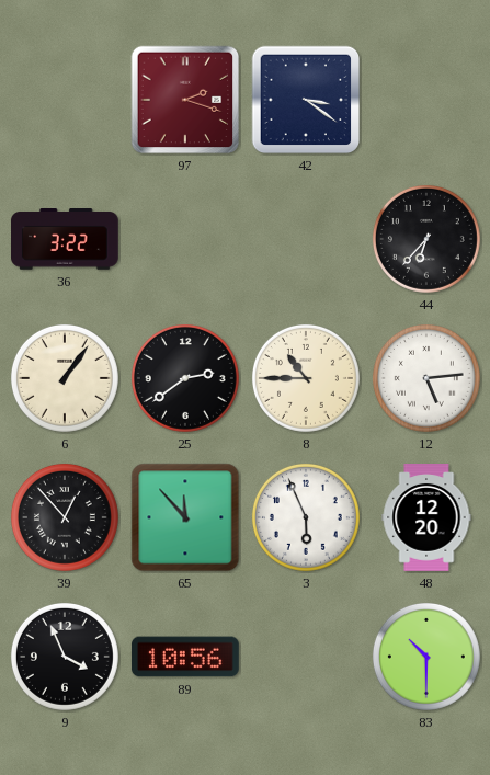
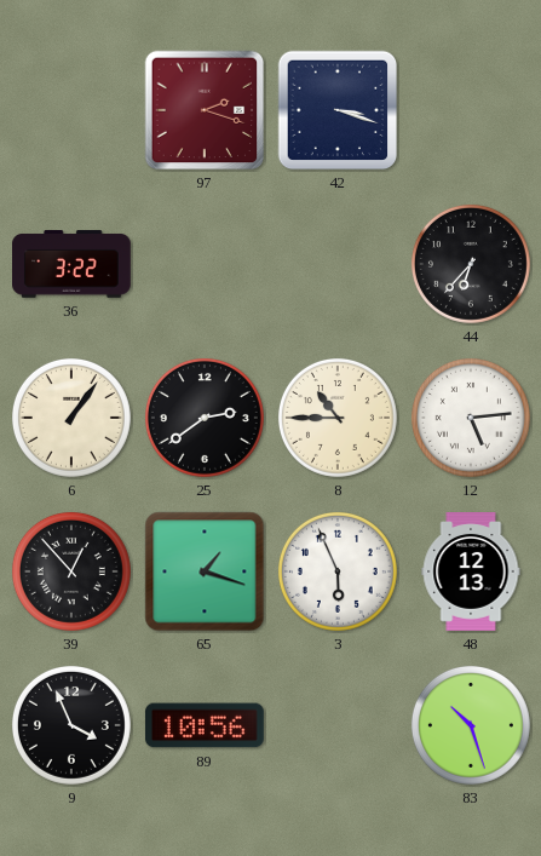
42: 3:21 -> 3:18 (338, 110)
65: 11:53 -> 1:18 (205, 571)
48: 12:20 -> 12:13 (471, 573)
83: 10:30 -> 10:27 (471, 725)
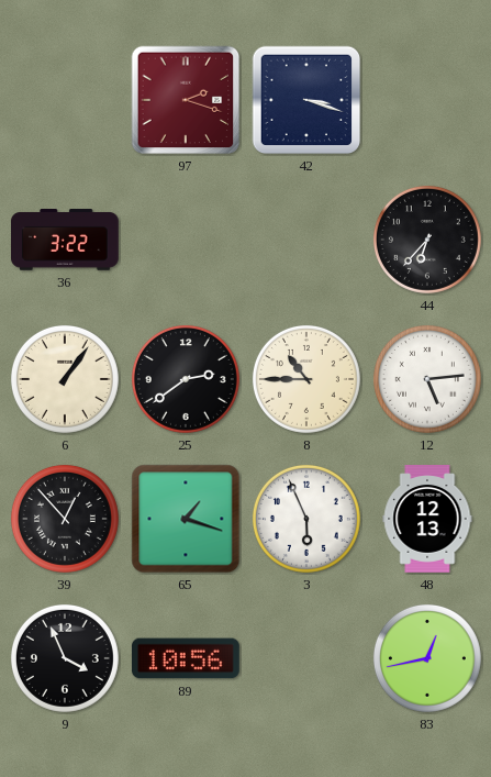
83: 10:27 -> 12:43 (427, 658)
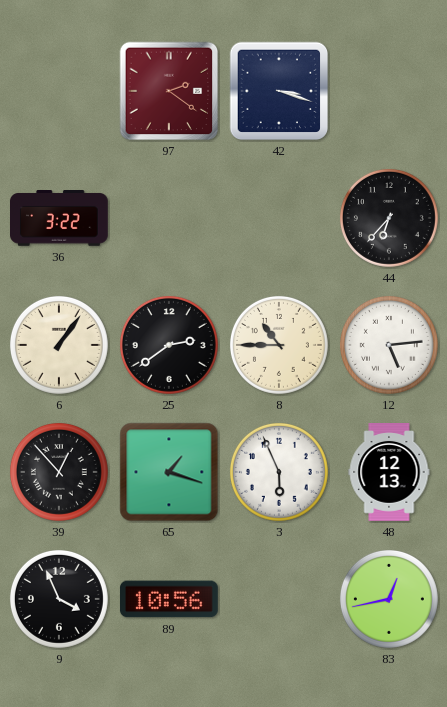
97: 2:18 -> 2:21 (169, 91)
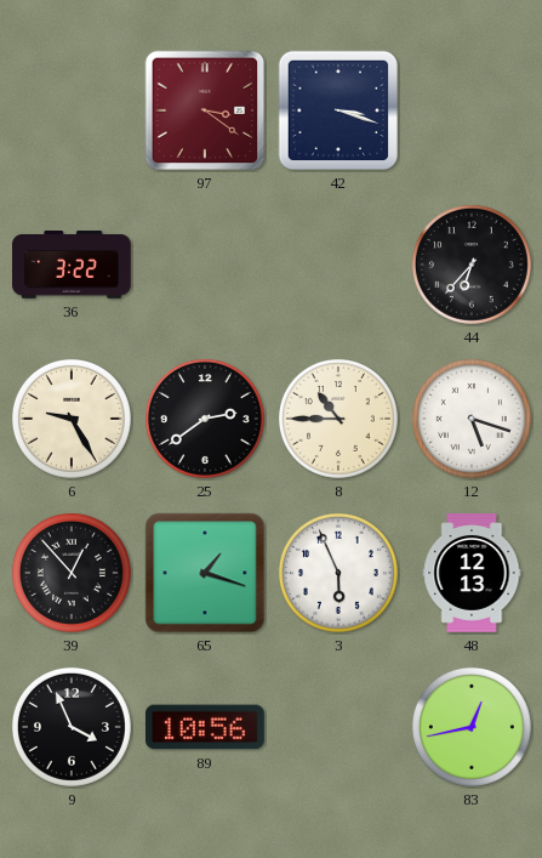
97: 2:21 -> 3:21 (205, 110)
6: 1:06 -> 9:25 (72, 419)
12: 5:14 -> 5:18 (472, 419)
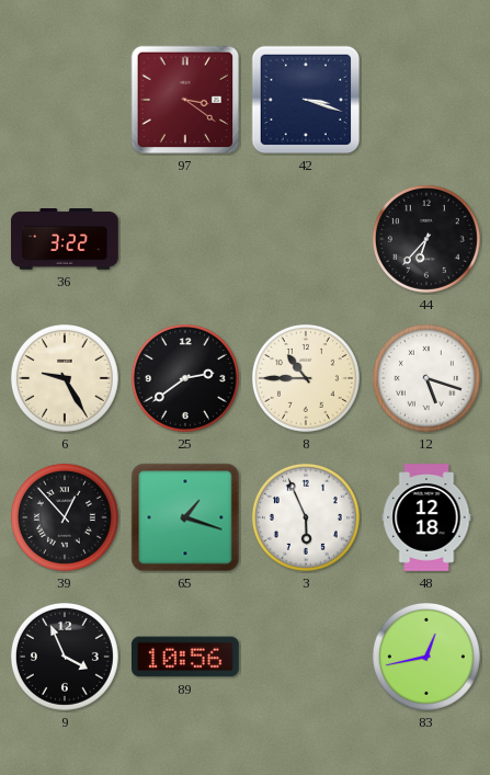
48: 12:13 -> 12:18 (426, 518)
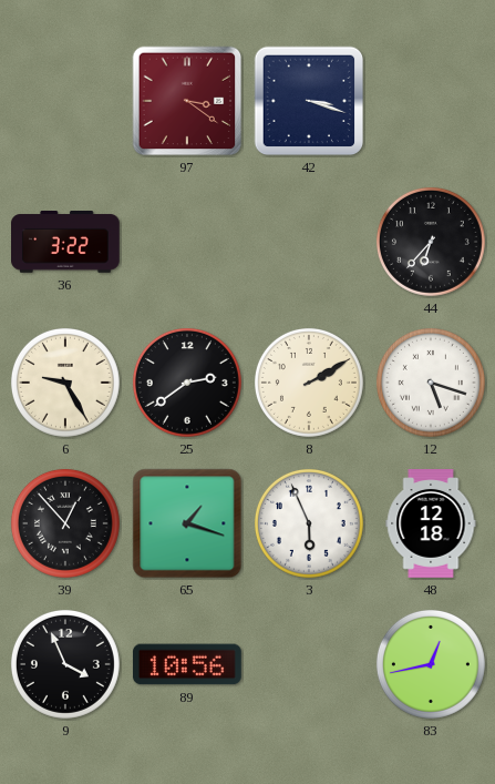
8: 10:45 -> 2:10 (309, 383)
